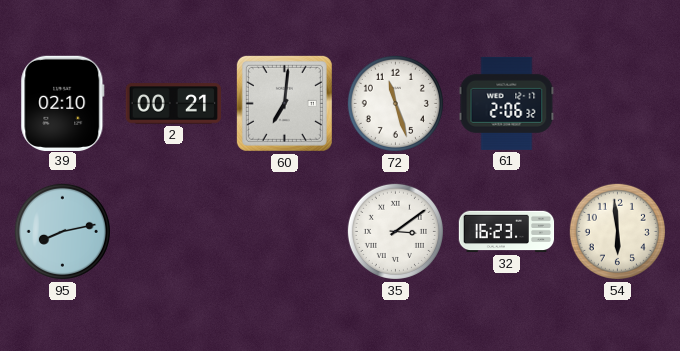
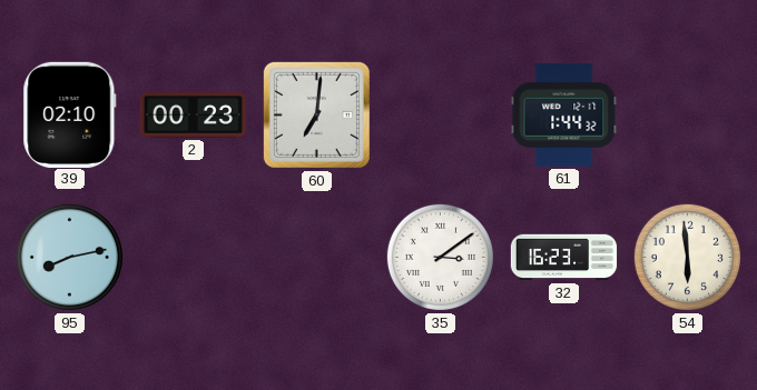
2: 00:21 -> 00:23 (193, 116)
72: 11:27 -> none (395, 103)
61: 2:06 -> 1:44 (564, 114)
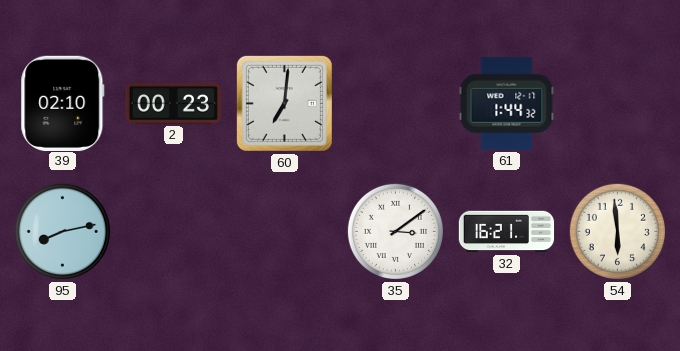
32: 16:23 -> 16:21 (507, 232)
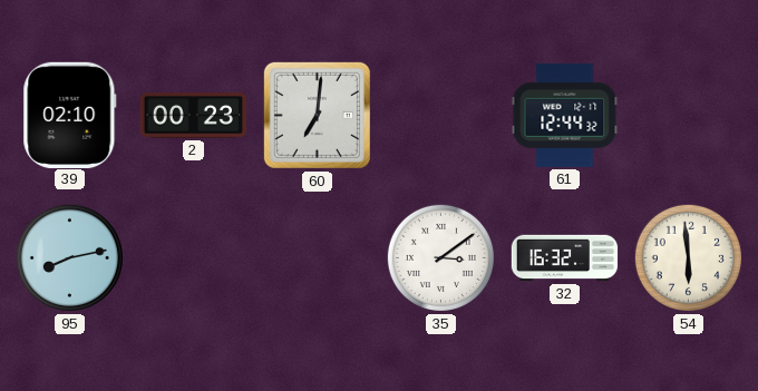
61: 1:44 -> 12:44 (565, 115)
32: 16:21 -> 16:32 (565, 258)
